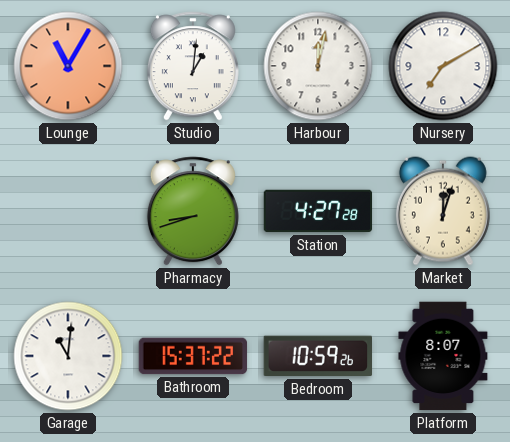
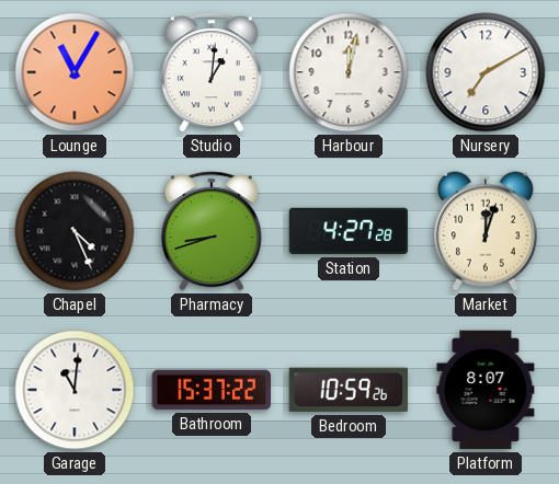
Chapel: none -> 4:26 (75, 231)
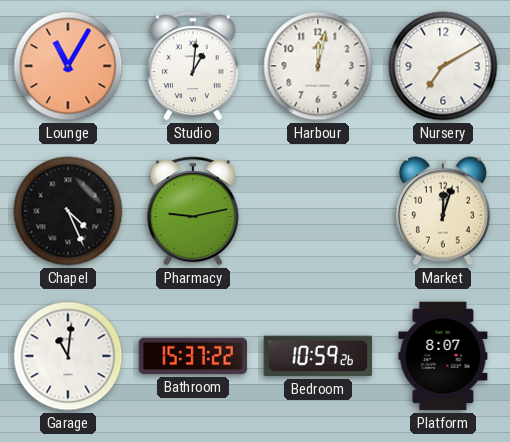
Pharmacy: 8:42 -> 9:13 (193, 211)
Station: 4:27 -> none (349, 231)
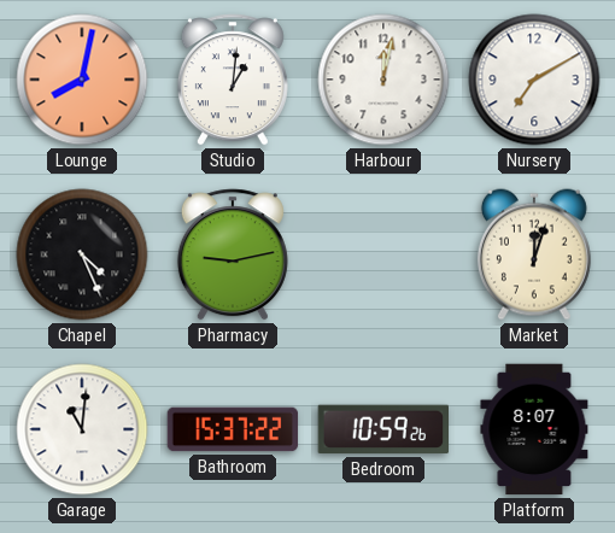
Lounge: 11:05 -> 8:02 (82, 80)
